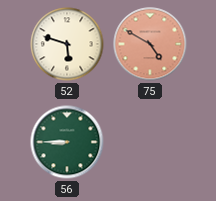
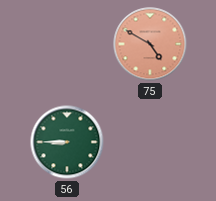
52: 5:48 -> none (67, 44)
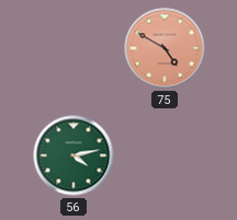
56: 8:45 -> 4:13 (74, 155)
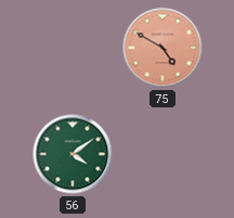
56: 4:13 -> 4:09 (73, 154)
